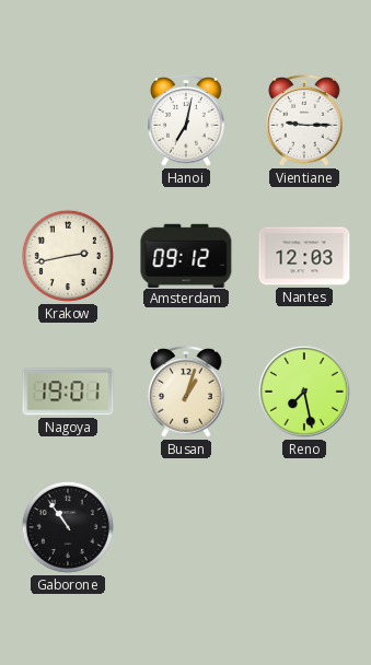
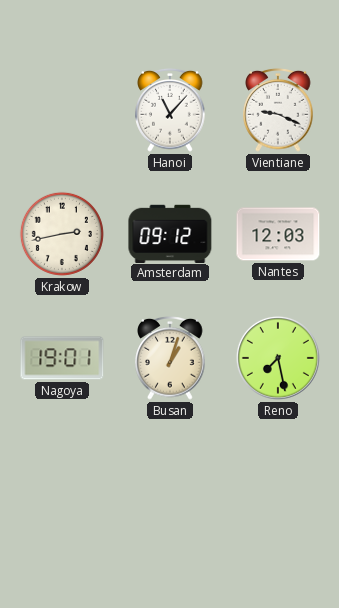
Hanoi: 7:02 -> 11:07 (170, 111)
Vientiane: 9:15 -> 9:19 (278, 111)
Gaborone: 10:54 -> none (68, 527)
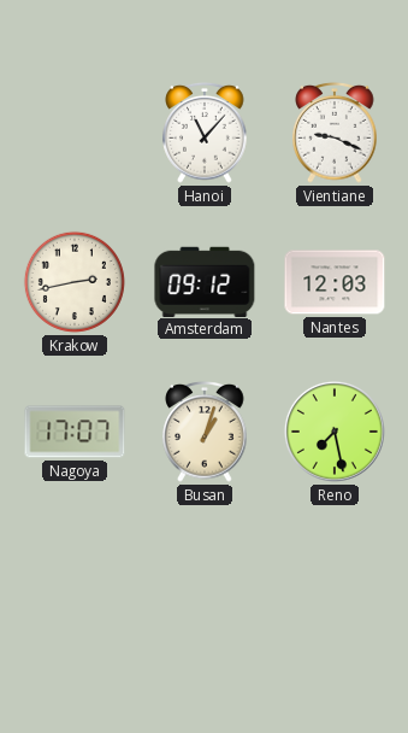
Nagoya: 19:01 -> 17:07 (75, 432)
